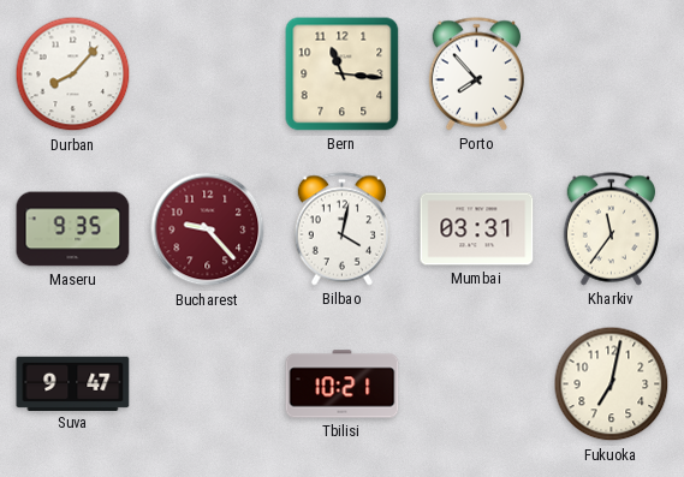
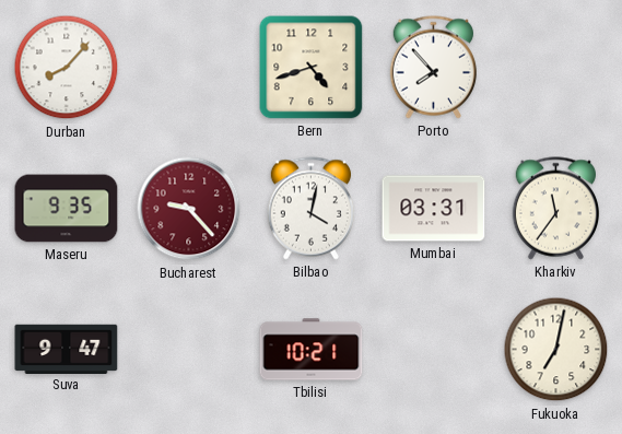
Bern: 11:16 -> 4:42 (312, 68)
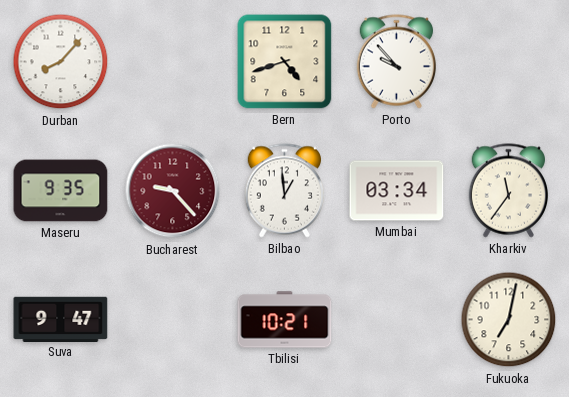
Porto: 7:53 -> 9:53 (396, 62)
Bilbao: 4:02 -> 12:59 (284, 191)
Mumbai: 03:31 -> 03:34 (397, 191)
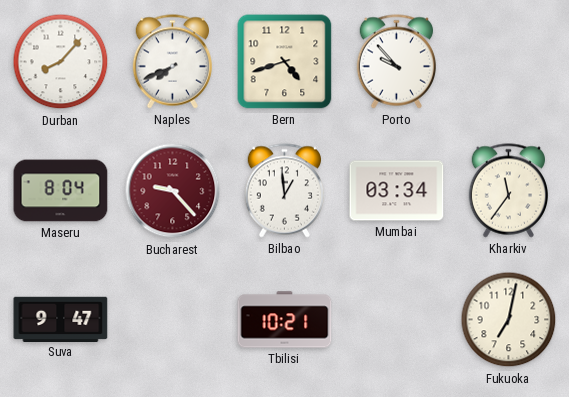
Naples: none -> 7:41 (172, 62)
Maseru: 9:35 -> 8:04 (61, 191)
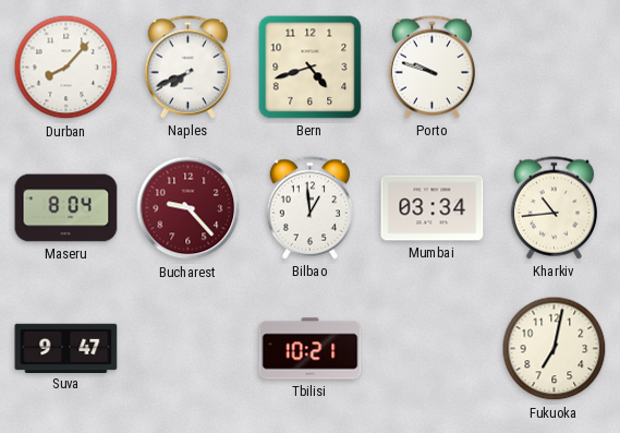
Porto: 9:53 -> 9:48 (431, 68)
Kharkiv: 11:36 -> 10:44 (554, 208)
